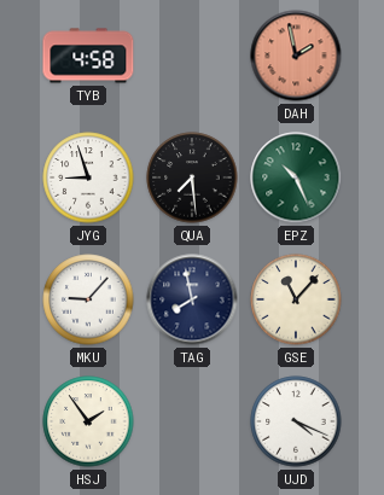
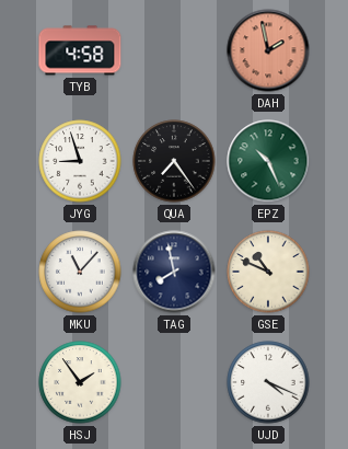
QUA: 7:29 -> 7:24 (174, 161)
MKU: 9:07 -> 11:07 (80, 272)
GSE: 11:07 -> 10:49 (268, 272)
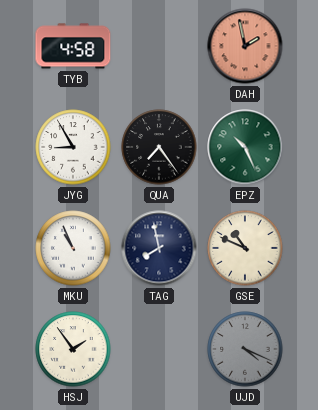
JYG: 8:57 -> 8:55 (73, 147)
MKU: 11:07 -> 10:56 (73, 248)
UJD dial: white -> grey (245, 349)
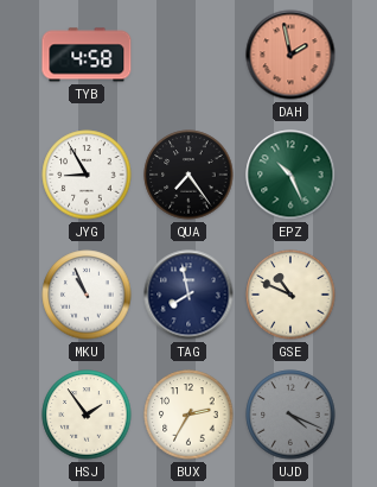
BUX: none -> 2:35 (188, 415)
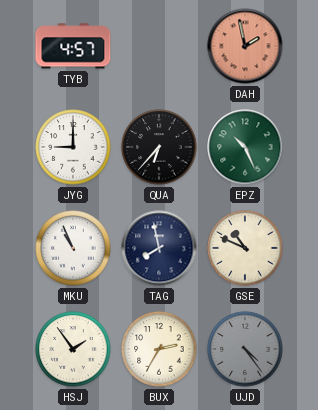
TYB: 4:58 -> 4:57 (73, 46)
JYG: 8:55 -> 9:00 (73, 147)
QUA: 7:24 -> 6:37 (159, 147)
UJD: 4:19 -> 4:24 (245, 349)
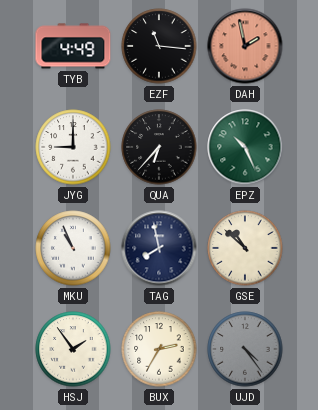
TYB: 4:57 -> 4:49 (73, 46)
EZF: none -> 11:16 (159, 46)
GSE: 10:49 -> 10:52 (245, 248)
